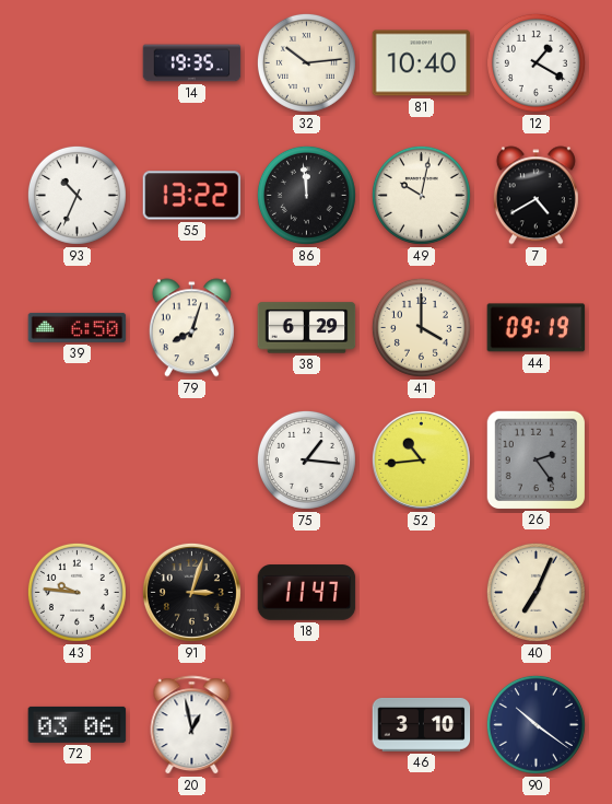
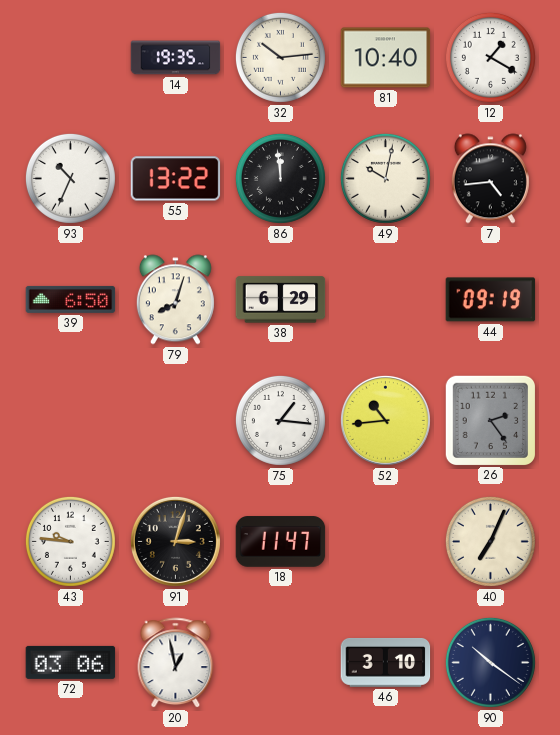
7: 4:40 -> 4:44 (490, 179)
41: 4:00 -> none (421, 327)
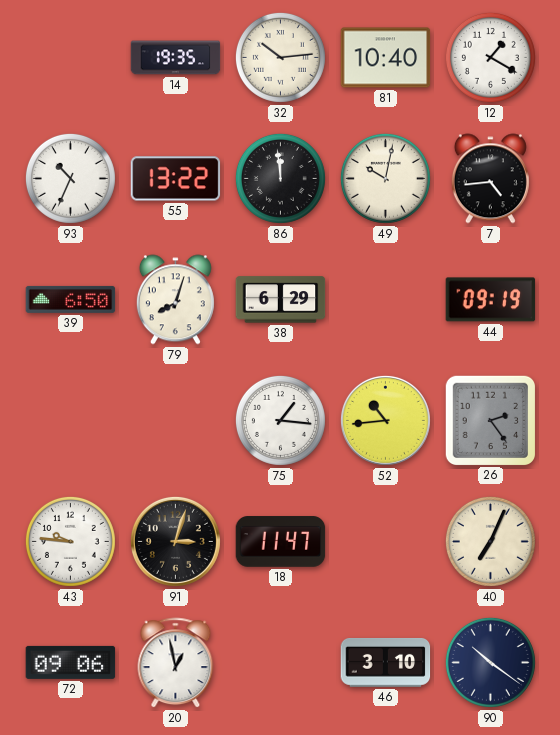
72: 03:06 -> 09:06 (71, 662)
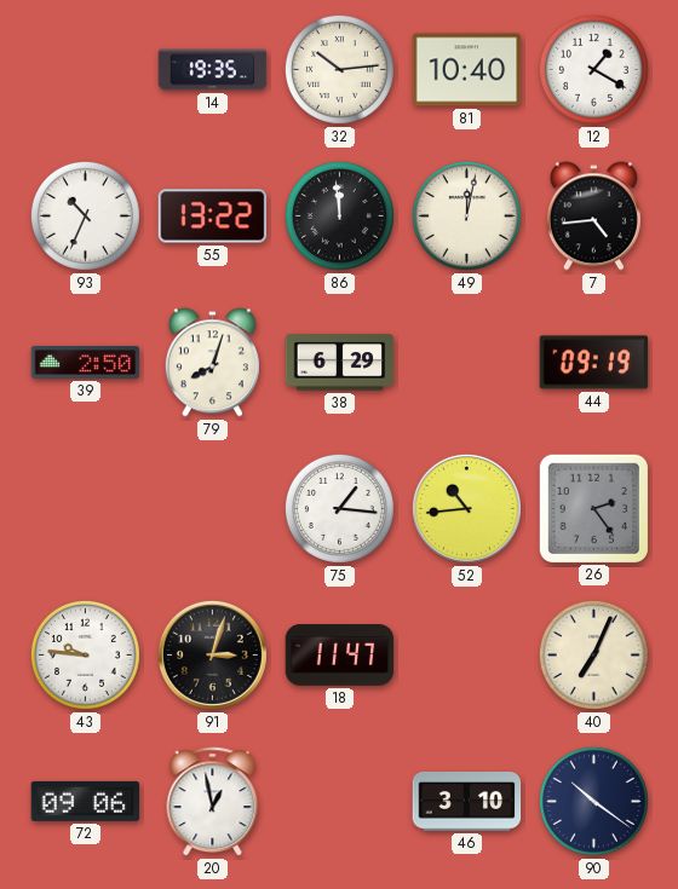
49: 10:02 -> 12:02 (466, 215)
39: 6:50 -> 2:50 (86, 362)
